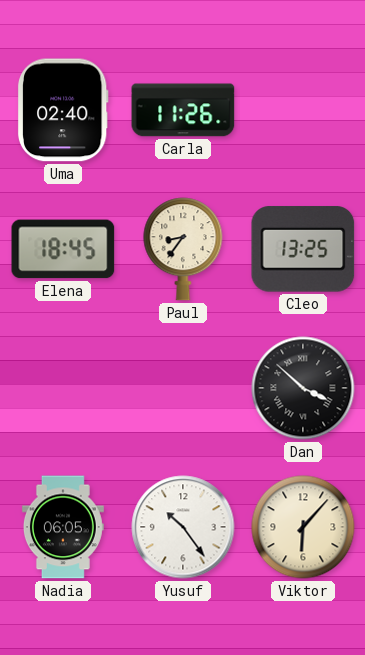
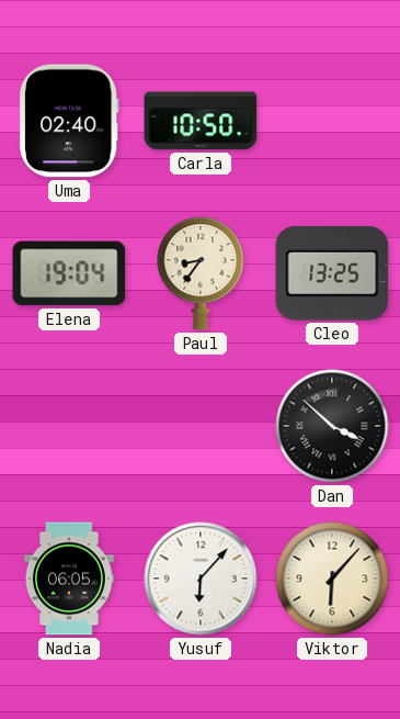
Carla: 11:26 -> 10:50 (201, 121)
Elena: 18:45 -> 19:04 (69, 273)
Yusuf: 10:24 -> 6:07 (201, 578)
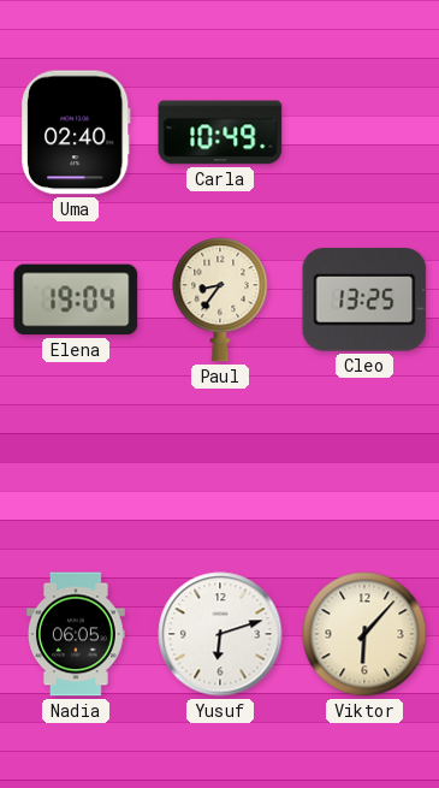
Carla: 10:50 -> 10:49 (220, 132)
Dan: 3:52 -> none (332, 426)
Yusuf: 6:07 -> 6:12 (220, 634)
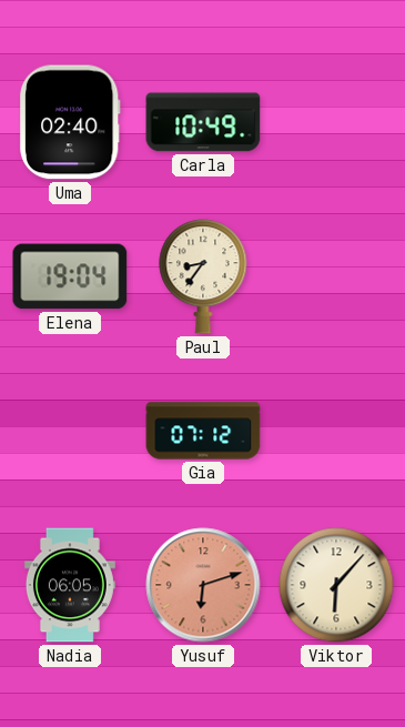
Cleo: 13:25 -> none (364, 300)
Gia: none -> 07:12 (203, 431)
Yusuf dial: white -> salmon (203, 585)
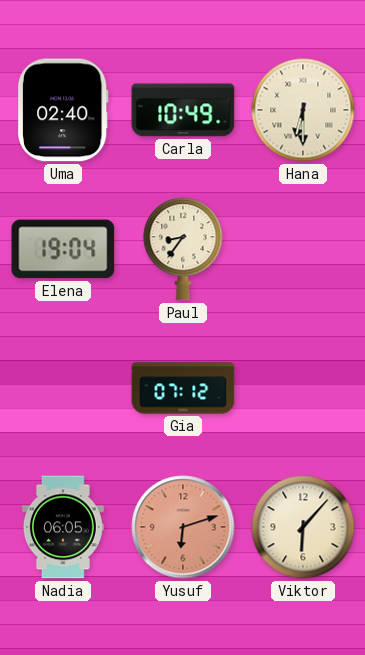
Hana: none -> 6:30 (303, 110)
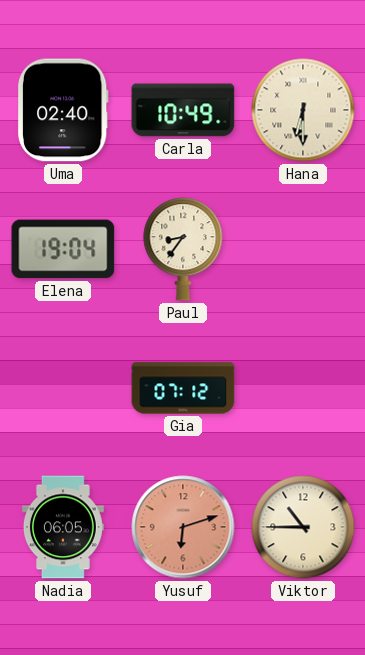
Viktor: 6:07 -> 10:45 (303, 527)
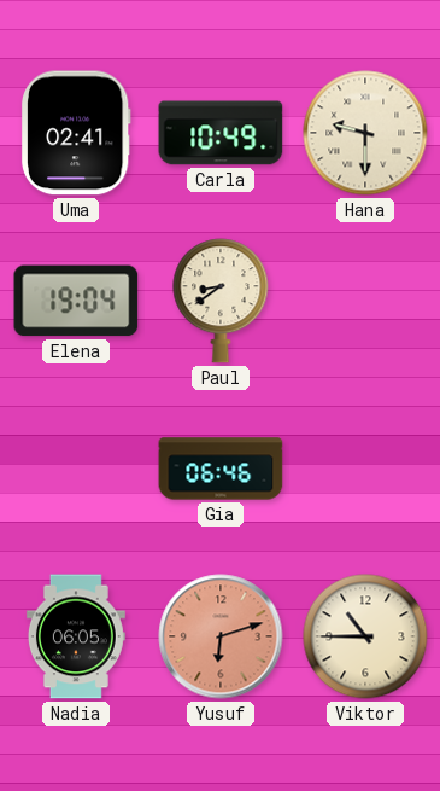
Uma: 02:40 -> 02:41 (76, 133)
Hana: 6:30 -> 9:30 (365, 133)
Paul: 8:36 -> 8:39 (221, 301)
Gia: 07:12 -> 06:46 (221, 469)
